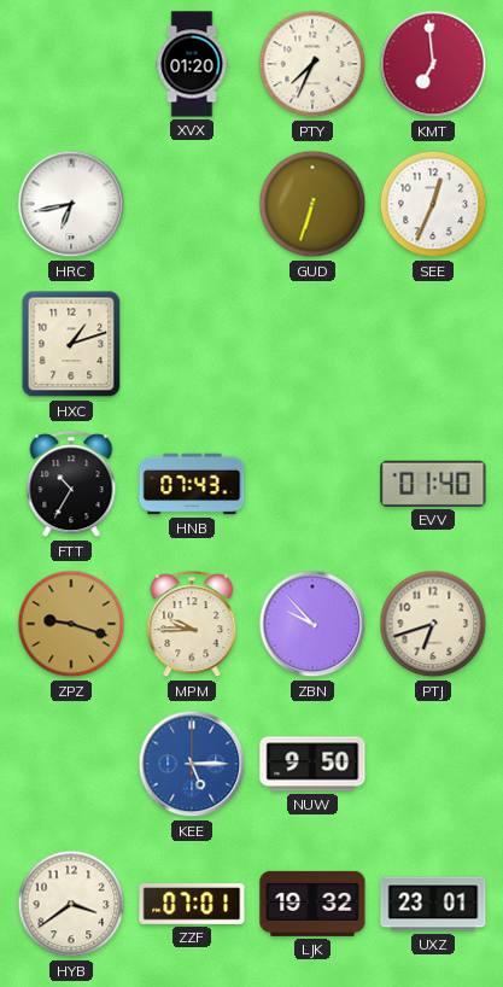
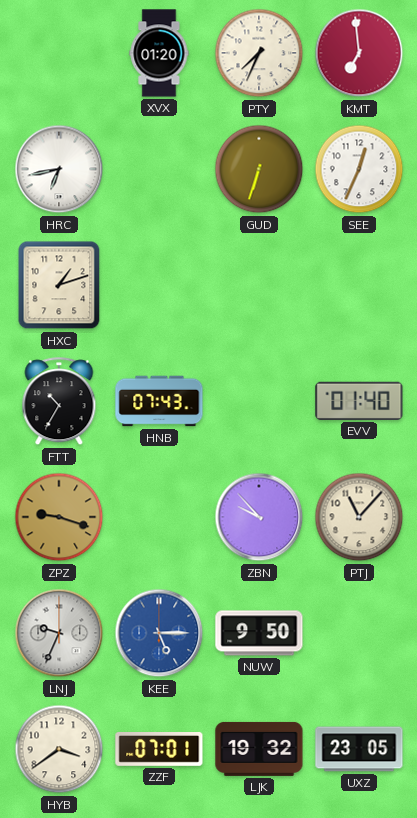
MPM: 9:45 -> none (192, 625)
PTJ: 6:42 -> 11:07 (359, 517)
LNJ: none -> 9:34 (59, 633)
UXZ: 23:01 -> 23:05 (359, 749)
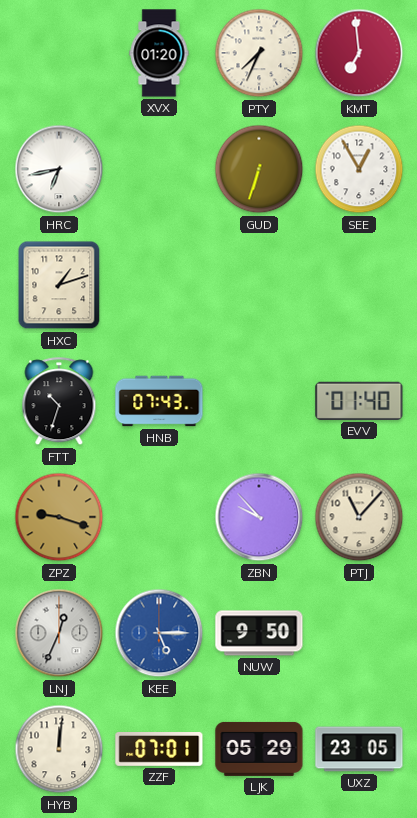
SEE: 12:34 -> 12:55 (359, 169)
FTT: 10:35 -> 10:33 (59, 402)
LNJ: 9:34 -> 12:34 (59, 633)
HYB: 3:39 -> 12:01 (59, 749)
LJK: 19:32 -> 05:29 (259, 749)
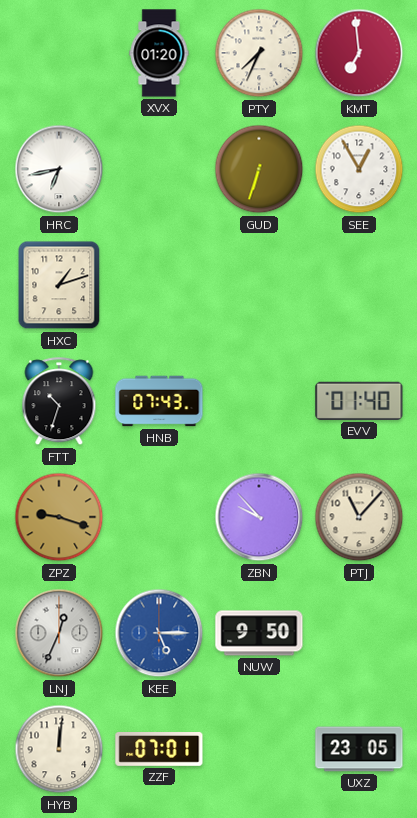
LJK: 05:29 -> none (259, 749)
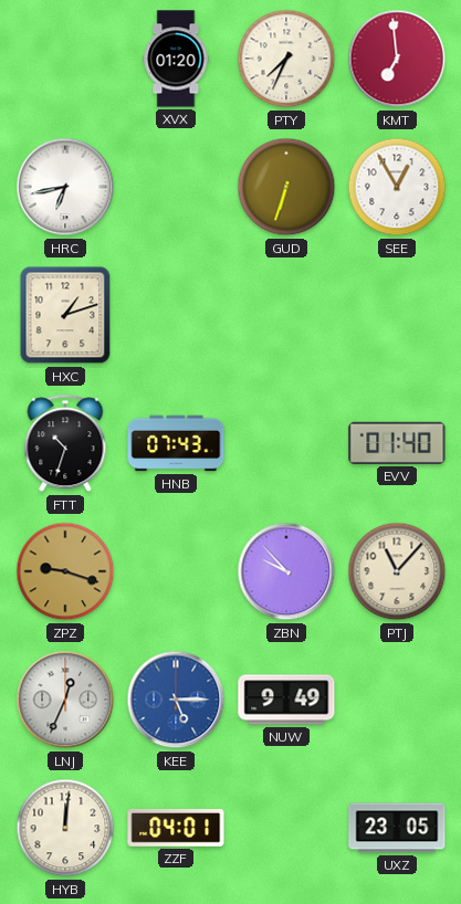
NUW: 9:50 -> 9:49 (286, 700)
ZZF: 07:01 -> 04:01 (176, 829)
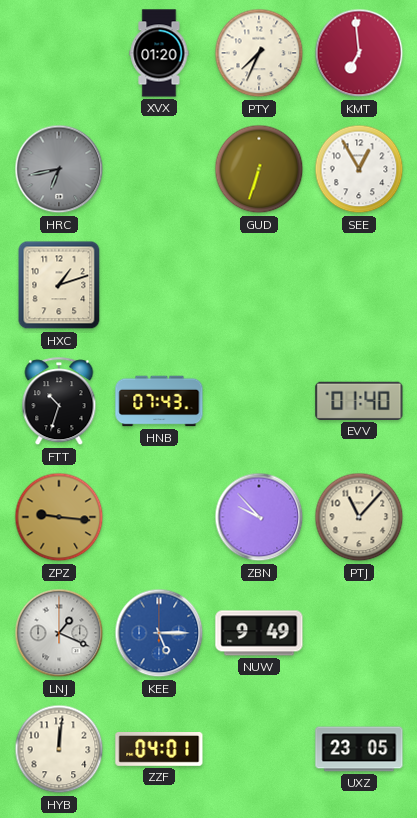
HRC dial: white -> grey (59, 169)
ZPZ: 9:18 -> 9:16 (59, 517)
LNJ: 12:34 -> 1:19 (59, 633)
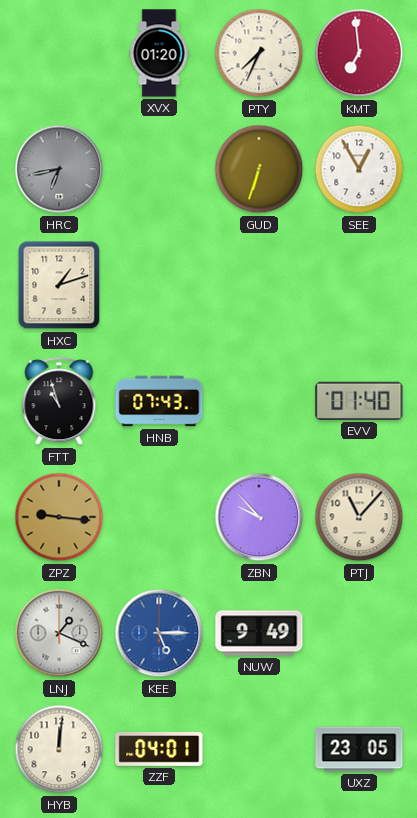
FTT: 10:33 -> 10:57 (59, 402)
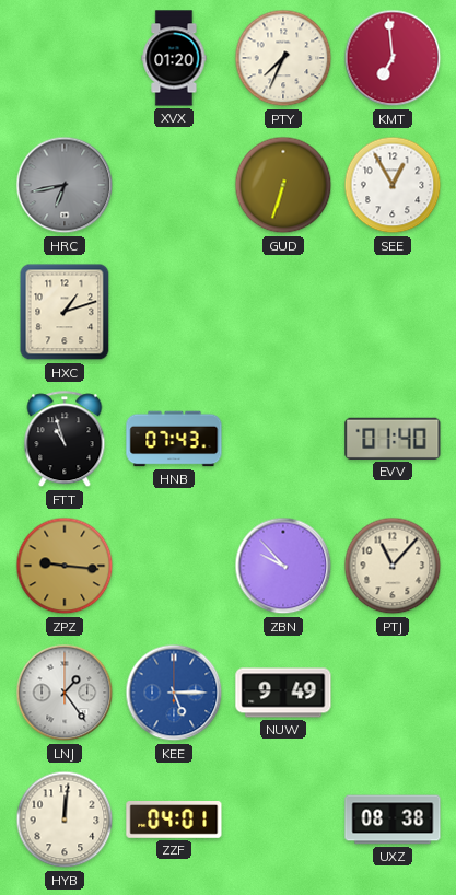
LNJ: 1:19 -> 1:24 (65, 693)
UXZ: 23:05 -> 08:38 (393, 820)
